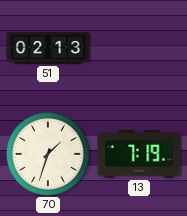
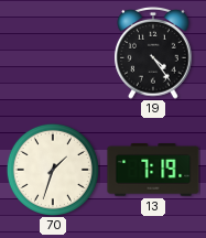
51: 02:13 -> none (48, 48)
19: none -> 4:24 (153, 53)
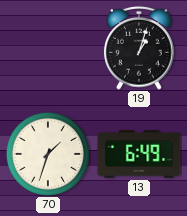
19: 4:24 -> 1:03 (139, 48)
13: 7:19 -> 6:49 (139, 155)
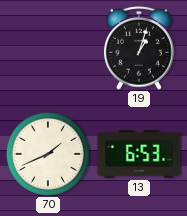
70: 1:33 -> 1:41 (48, 154)
13: 6:49 -> 6:53 (139, 155)
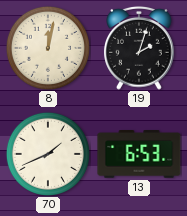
8: none -> 12:02 (48, 48)
19: 1:03 -> 2:03 (139, 48)
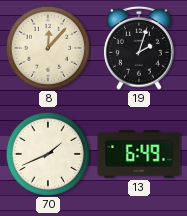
8: 12:02 -> 12:07 (48, 48)
13: 6:53 -> 6:49 (139, 155)
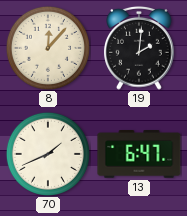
19: 2:03 -> 2:01 (139, 48)
13: 6:49 -> 6:47 (139, 155)
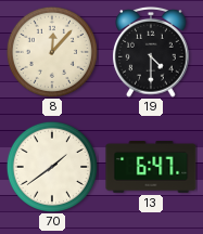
19: 2:01 -> 4:30 (151, 52)
70: 1:41 -> 1:39 (52, 167)
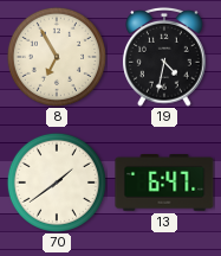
8: 12:07 -> 6:55 (57, 57)
19: 4:30 -> 4:32 (164, 57)
